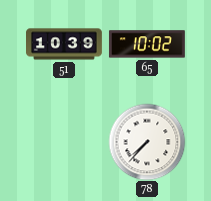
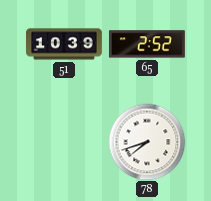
65: 10:02 -> 2:52 (147, 44)
78: 7:37 -> 7:42 (147, 142)
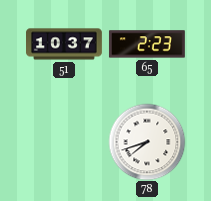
51: 10:39 -> 10:37 (65, 44)
65: 2:52 -> 2:23 (147, 44)
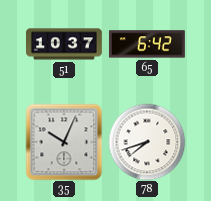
65: 2:23 -> 6:42 (147, 44)
35: none -> 10:04 (64, 142)
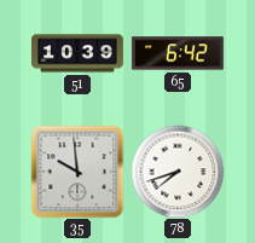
51: 10:37 -> 10:39 (79, 53)
35: 10:04 -> 9:59 (77, 172)
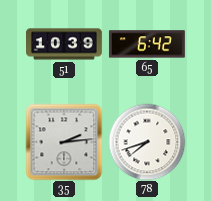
35: 9:59 -> 2:14 (64, 142)
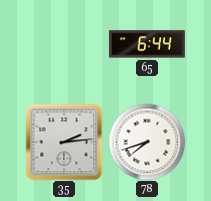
51: 10:39 -> none (65, 44)
65: 6:42 -> 6:44 (147, 44)
